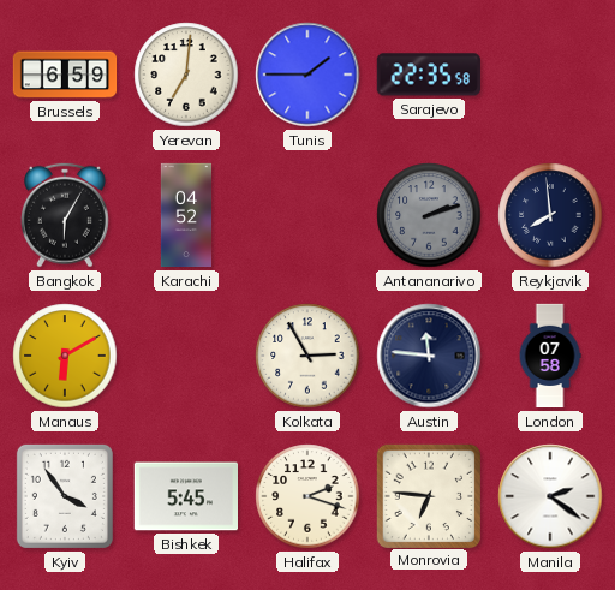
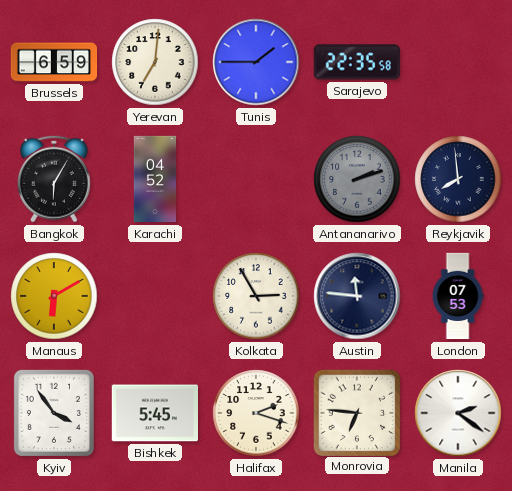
London: 07:58 -> 07:53 (458, 296)
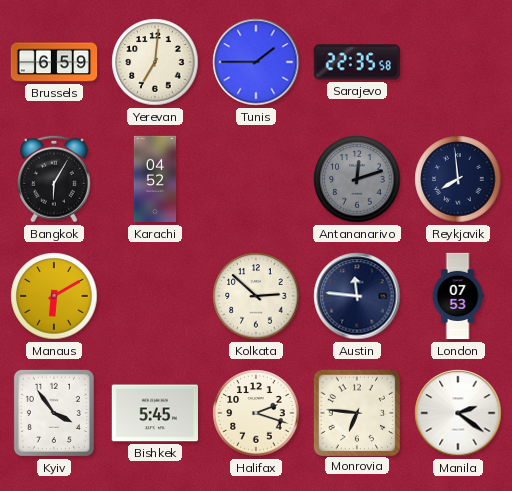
Antananarivo: 2:12 -> 12:12 (357, 179)
Kolkata: 2:55 -> 2:52 (256, 296)
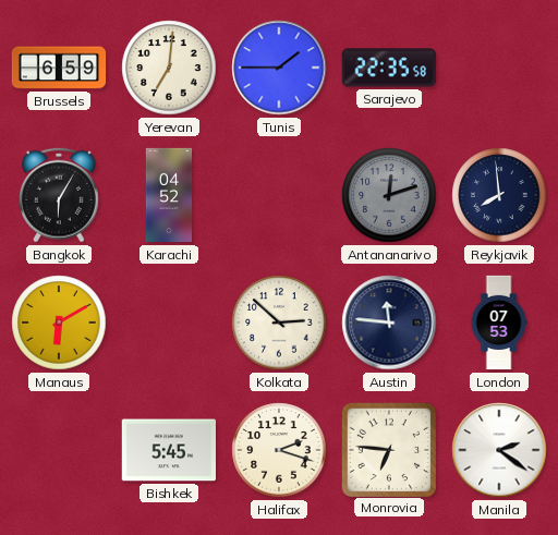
Kyiv: 3:54 -> none (54, 413)
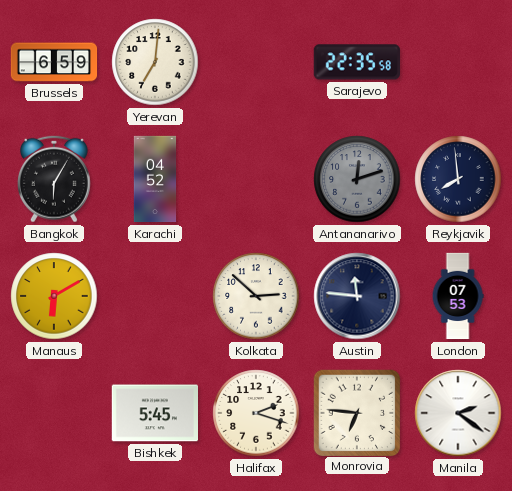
Tunis: 1:45 -> none (279, 68)
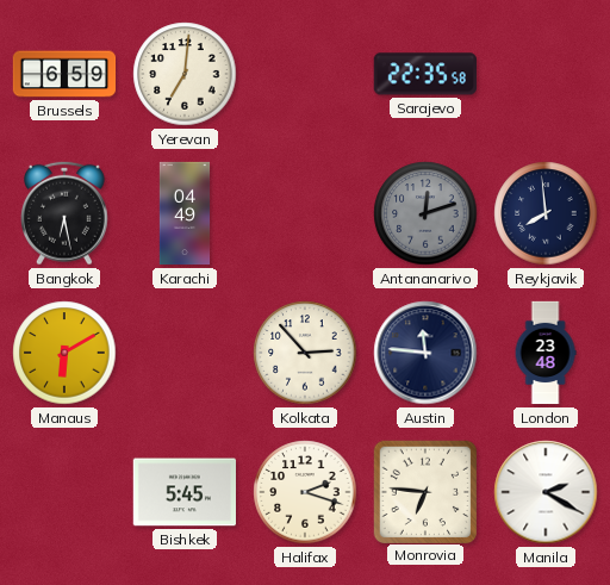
Bangkok: 6:05 -> 6:28 (64, 213)
Karachi: 04:52 -> 04:49 (185, 213)
Kolkata: 2:52 -> 2:53 (305, 353)
London: 07:53 -> 23:48 (546, 353)
Manila: 2:21 -> 2:20 (546, 492)
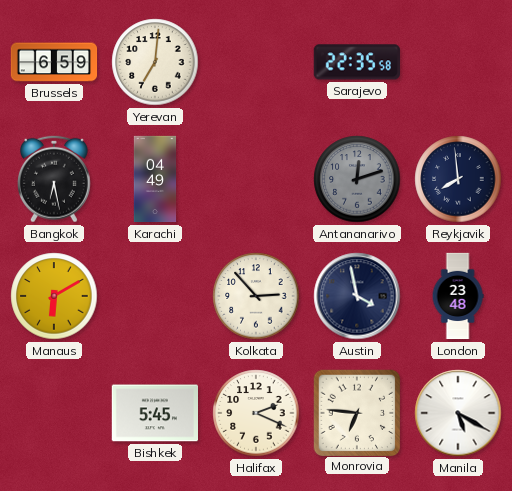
Austin: 11:46 -> 3:58 (357, 296)
Halifax: 2:18 -> 2:19 (256, 413)
Manila: 2:20 -> 5:20 (458, 413)
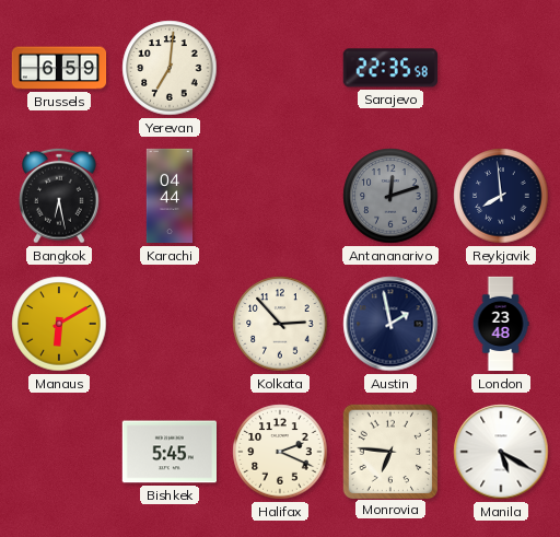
Karachi: 04:49 -> 04:44 (170, 196)
Austin: 3:58 -> 1:58 (390, 324)
